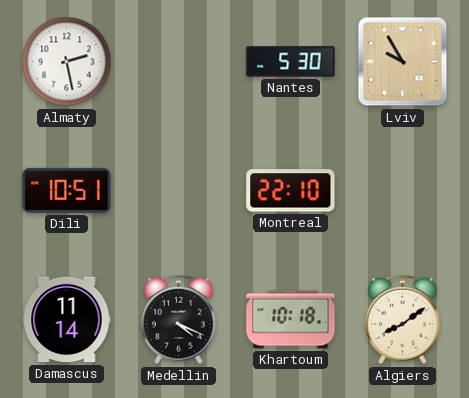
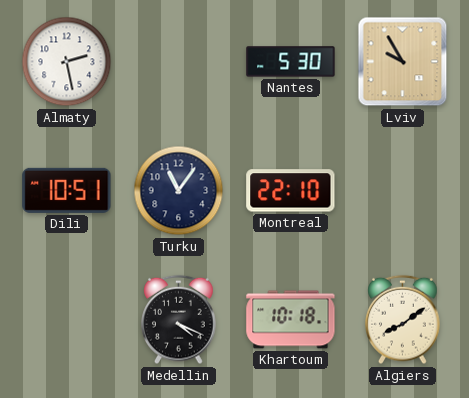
Turku: none -> 11:06 (179, 191)
Damascus: 11:14 -> none (67, 320)
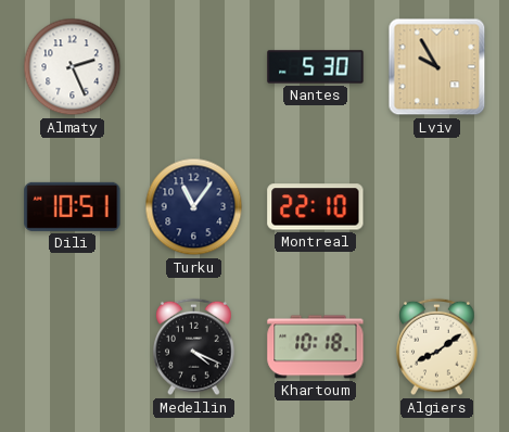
Almaty: 2:28 -> 2:26 (73, 67)
